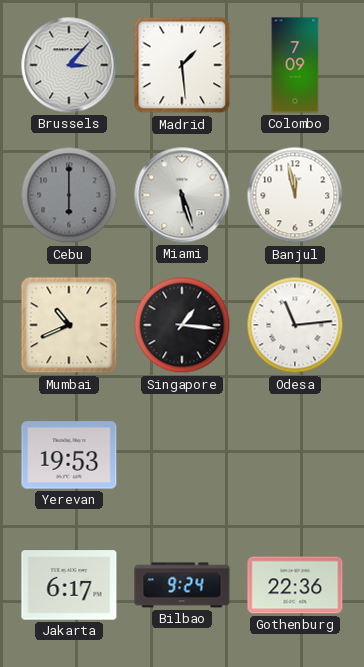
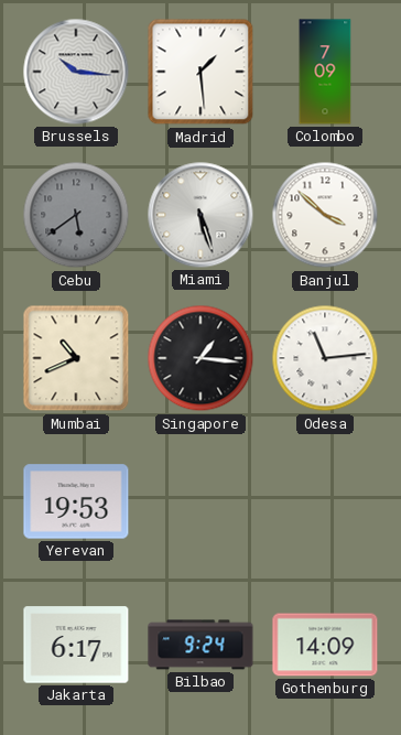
Brussels: 3:07 -> 10:16 (76, 72)
Cebu: 6:00 -> 5:39 (76, 215)
Banjul: 11:58 -> 3:52 (325, 215)
Gothenburg: 22:36 -> 14:09 (325, 645)
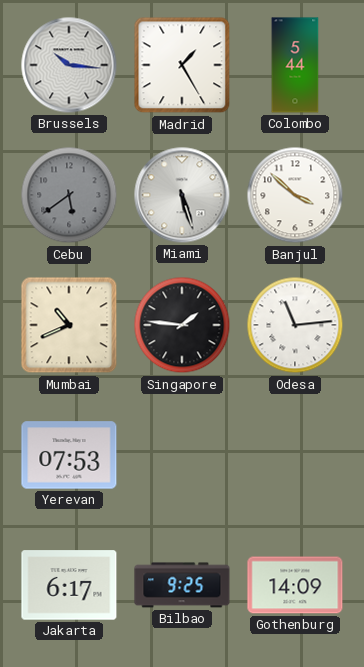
Madrid: 1:29 -> 1:25 (182, 65)
Colombo: 7:09 -> 5:44 (295, 65)
Singapore: 1:16 -> 1:46 (182, 325)
Yerevan: 19:53 -> 07:53 (69, 455)
Bilbao: 9:24 -> 9:25 (182, 585)
